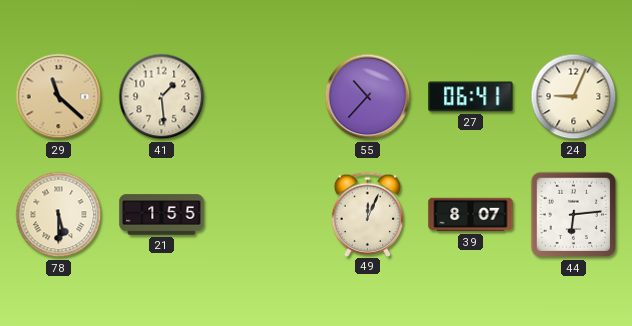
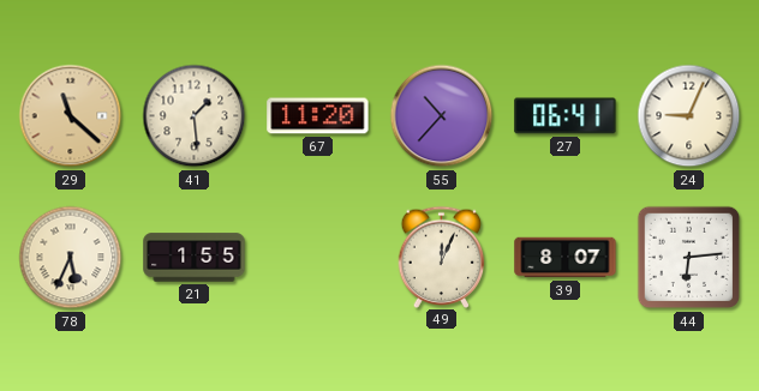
67: none -> 11:20 (318, 116)
78: 5:30 -> 5:34 (71, 258)
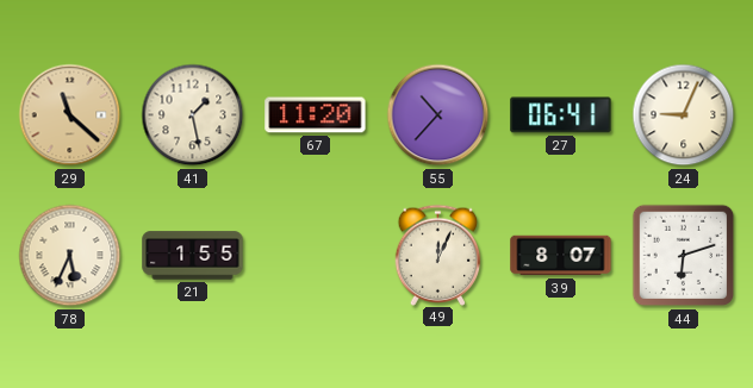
41: 1:29 -> 1:28 (193, 115)
44: 6:14 -> 6:12 (684, 256)
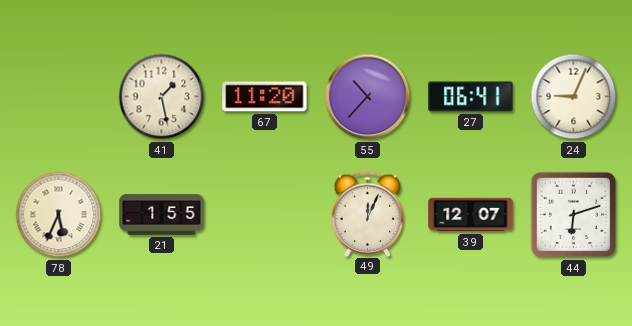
29: 11:22 -> none (70, 115)
39: 8:07 -> 12:07 (471, 215)
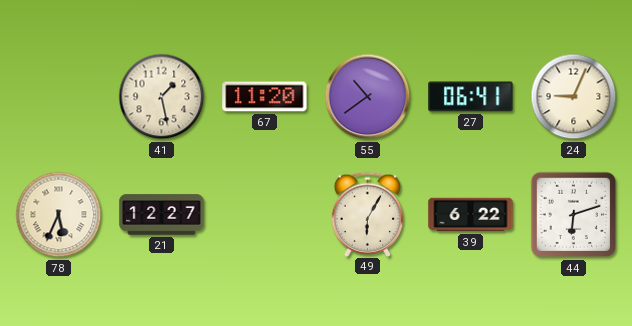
55: 10:37 -> 10:39 (368, 97)
21: 1:55 -> 12:27 (162, 215)
49: 12:04 -> 6:05 (368, 214)
39: 12:07 -> 6:22 (471, 215)
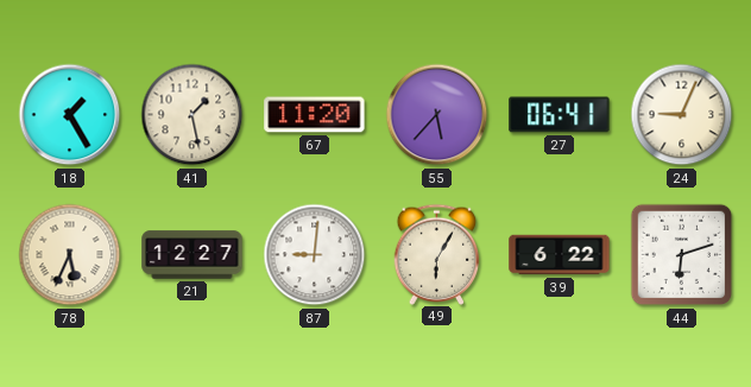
18: none -> 1:25 (70, 115)
55: 10:39 -> 5:37 (437, 115)
87: none -> 9:01 (315, 255)
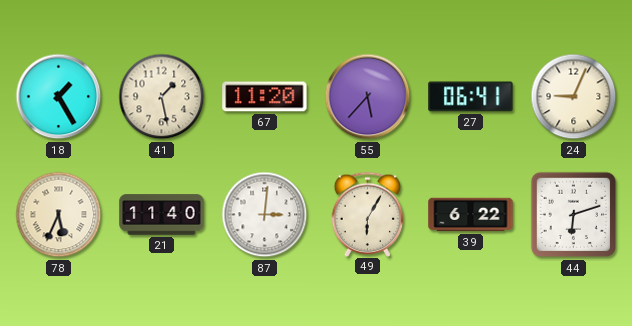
21: 12:27 -> 11:40 (162, 215)
87: 9:01 -> 3:01 (265, 215)
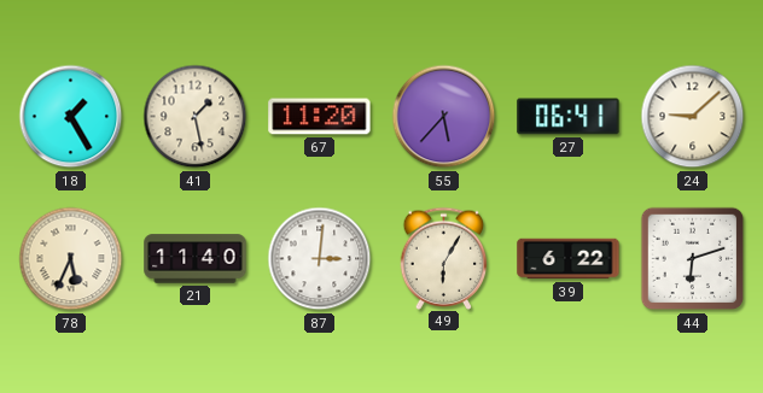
24: 9:04 -> 9:08 (693, 117)
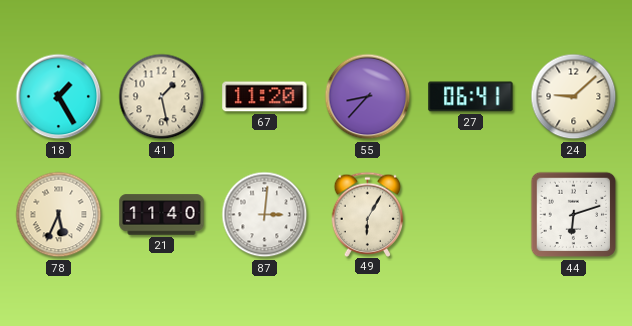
55: 5:37 -> 8:37 (368, 97)
39: 6:22 -> none (569, 259)
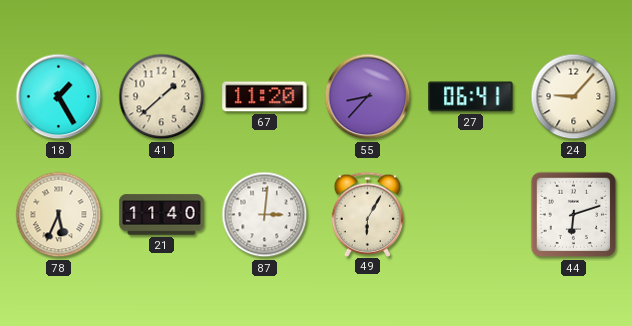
41: 1:28 -> 1:38 (162, 97)
24: 9:08 -> 9:07 (574, 97)
